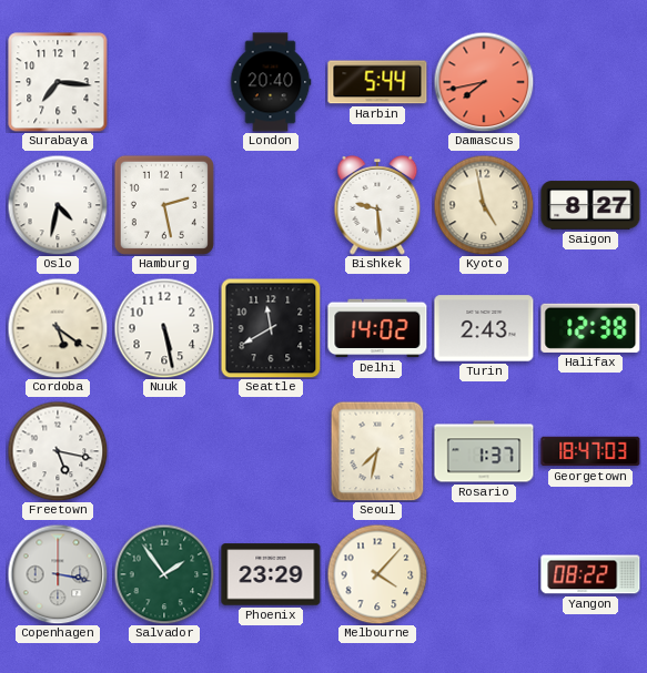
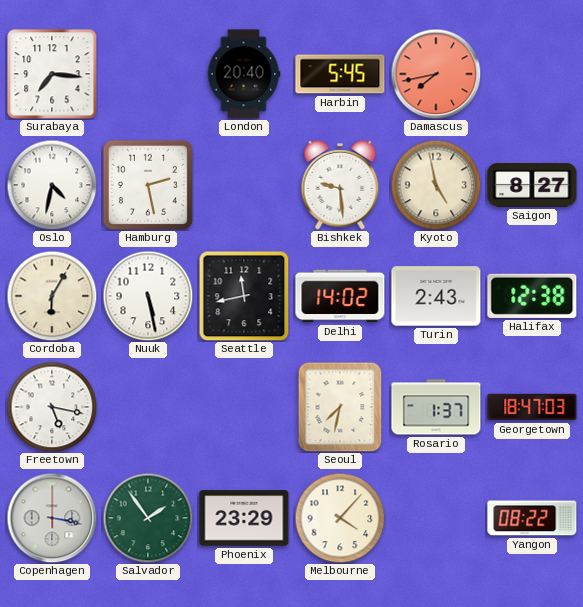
Harbin: 5:44 -> 5:45 (340, 74)
Cordoba: 5:21 -> 6:05 (52, 296)
Seattle: 11:40 -> 11:43 (244, 296)
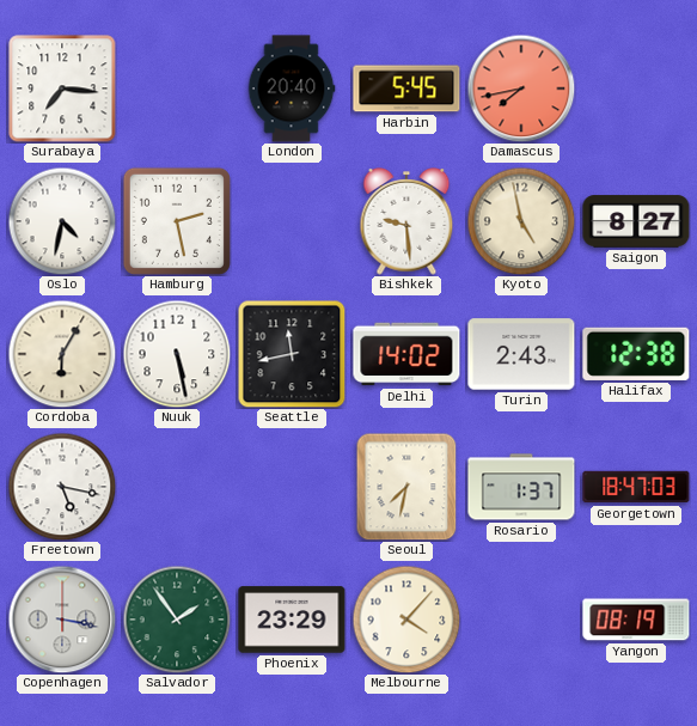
Yangon: 08:22 -> 08:19 (636, 620)
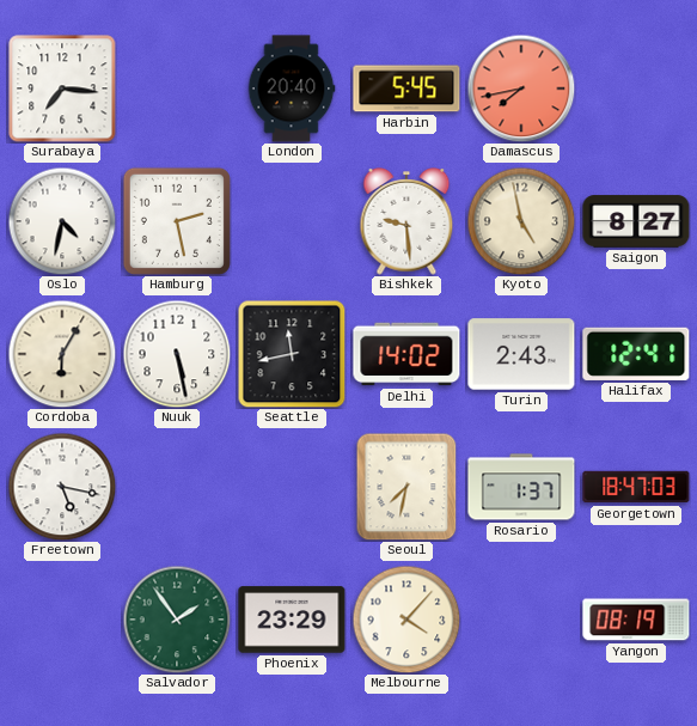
Halifax: 12:38 -> 12:41 (636, 354)
Copenhagen: 3:17 -> none (62, 620)
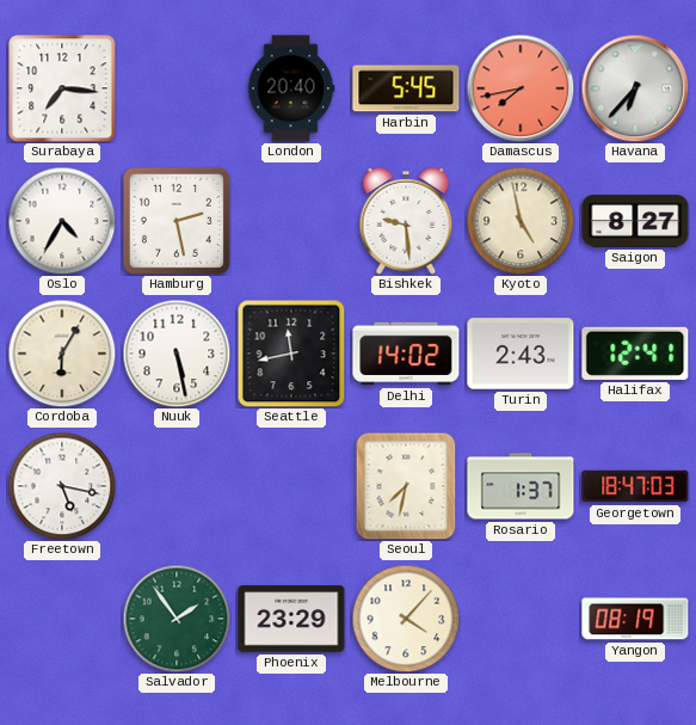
Havana: none -> 6:37 (635, 88)
Oslo: 4:32 -> 4:35 (62, 221)
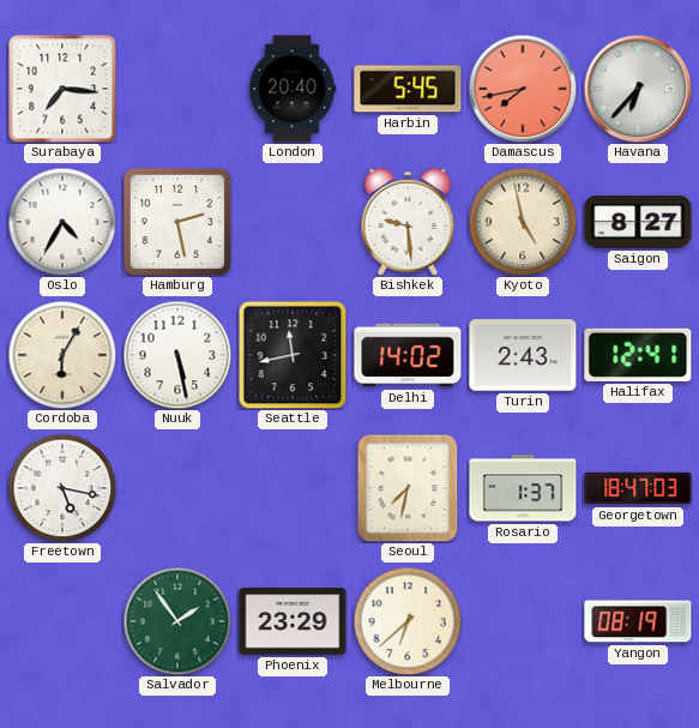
Melbourne: 4:07 -> 6:38 (408, 621)
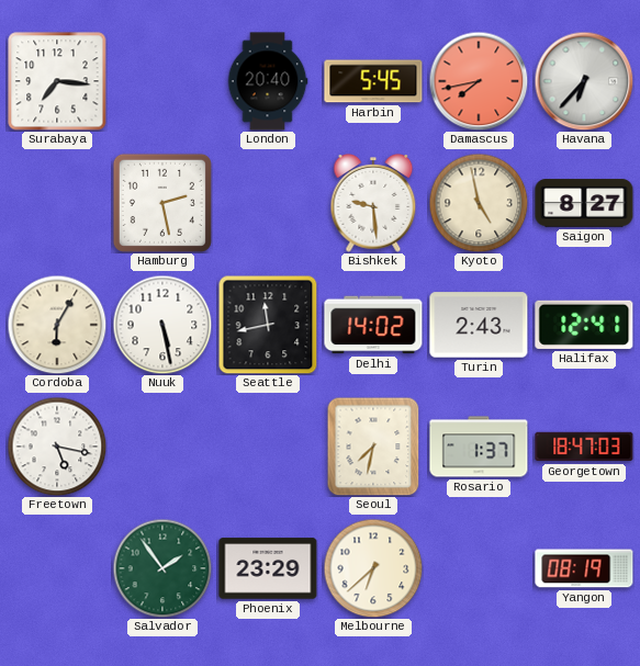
Oslo: 4:35 -> none (62, 222)
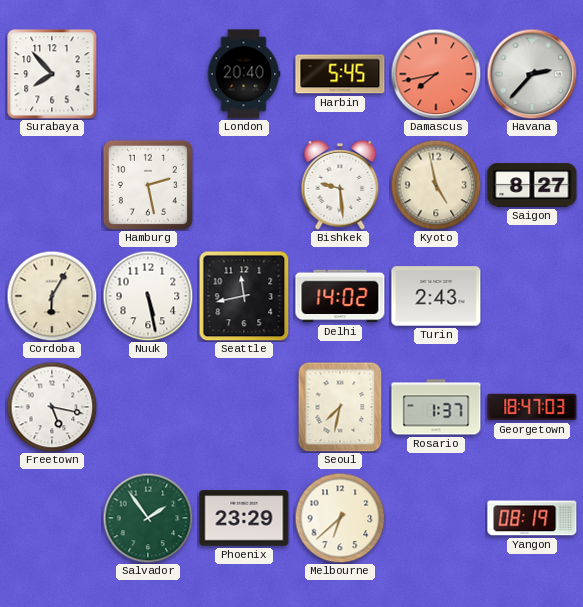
Surabaya: 7:16 -> 7:53 (52, 74)
Havana: 6:37 -> 2:37 (532, 74)
Halifax: 12:41 -> none (584, 325)
